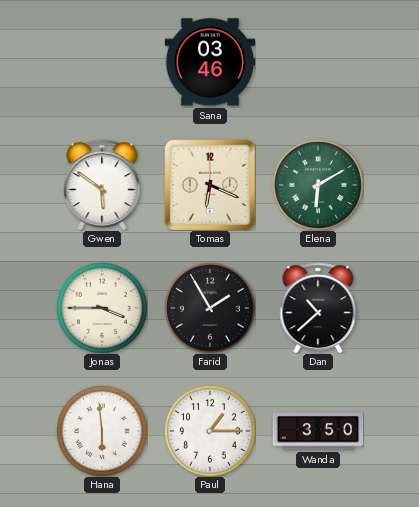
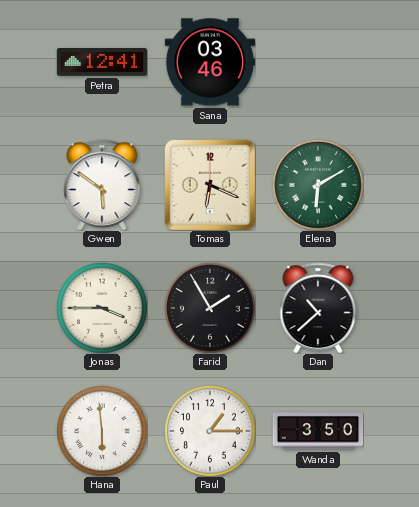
Petra: none -> 12:41 (101, 62)
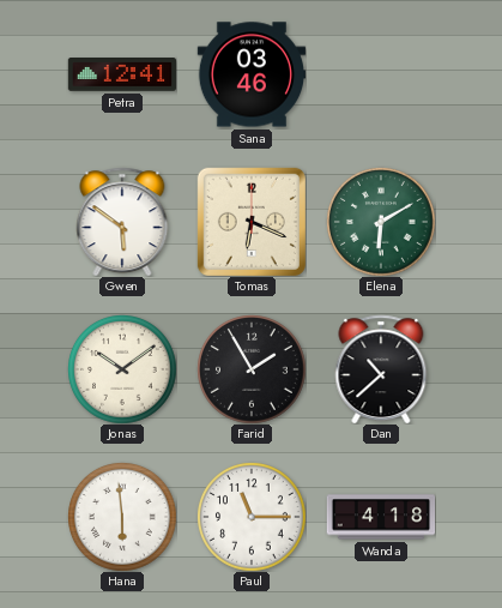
Jonas: 3:45 -> 10:09 (122, 369)
Paul: 1:15 -> 11:15 (252, 517)
Wanda: 3:50 -> 4:18 (381, 517)
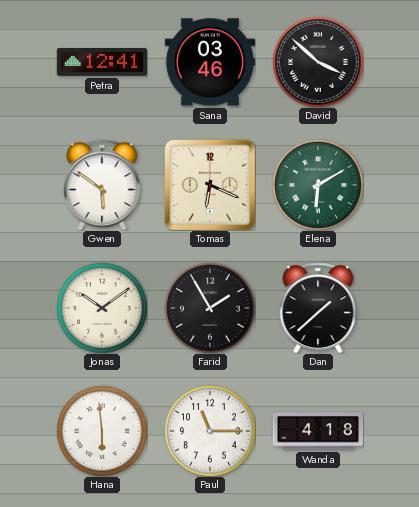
David: none -> 3:52 (318, 62)
Dan: 10:38 -> 1:38 (318, 308)
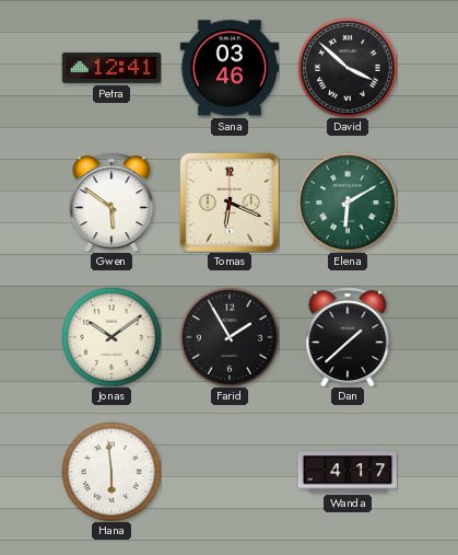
Paul: 11:15 -> none (210, 431)
Wanda: 4:18 -> 4:17 (348, 472)
